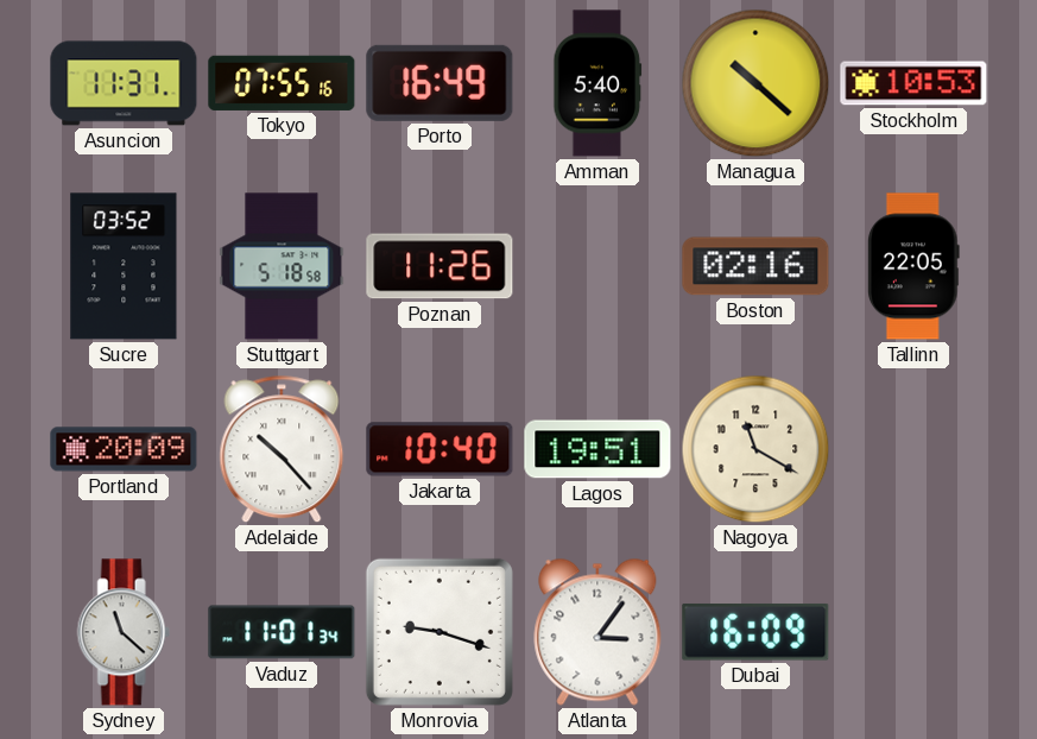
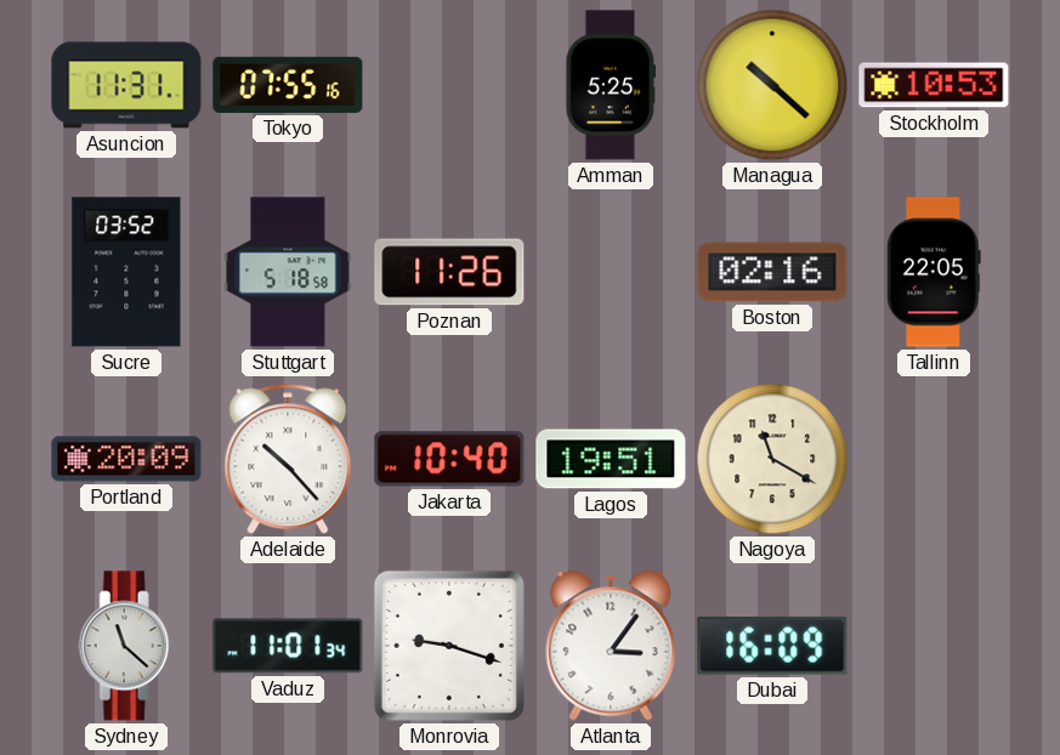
Porto: 16:49 -> none (440, 83)
Amman: 5:40 -> 5:25 (611, 85)
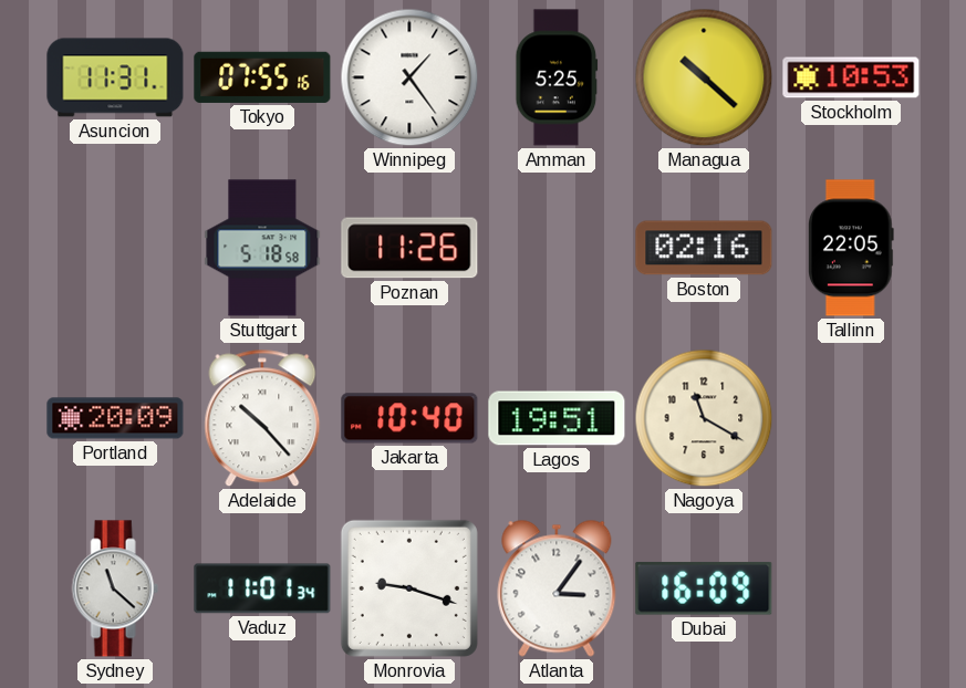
Winnipeg: none -> 1:24 (409, 77)
Sucre: 03:52 -> none (126, 272)
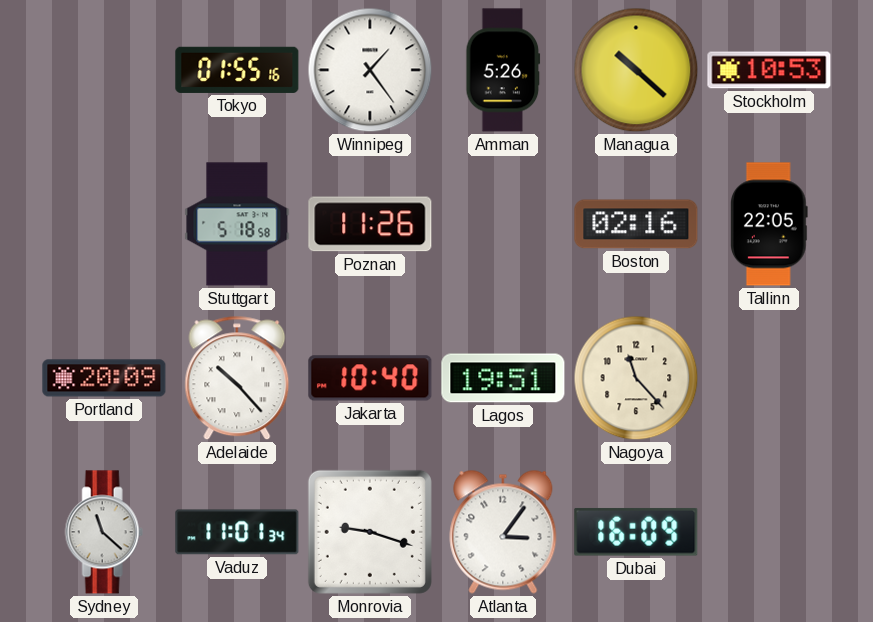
Asuncion: 11:31 -> none (115, 77)
Tokyo: 07:55 -> 01:55 (237, 70)
Amman: 5:25 -> 5:26 (503, 70)
Nagoya: 11:20 -> 11:23 (636, 378)
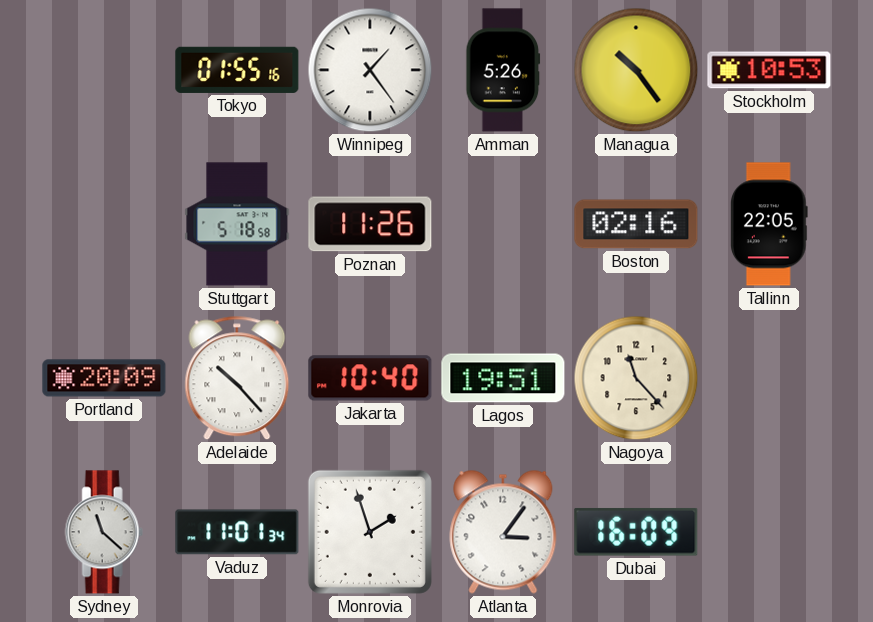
Managua: 10:22 -> 10:24 (636, 70)
Monrovia: 9:18 -> 1:57 (370, 532)
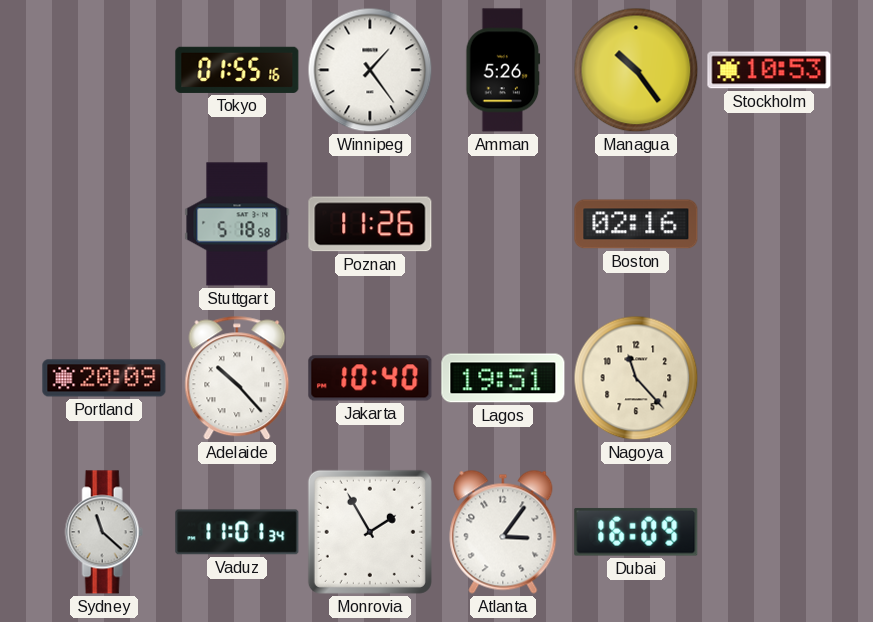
Tallinn: 22:05 -> none (769, 224)
Monrovia: 1:57 -> 1:55 (370, 532)
